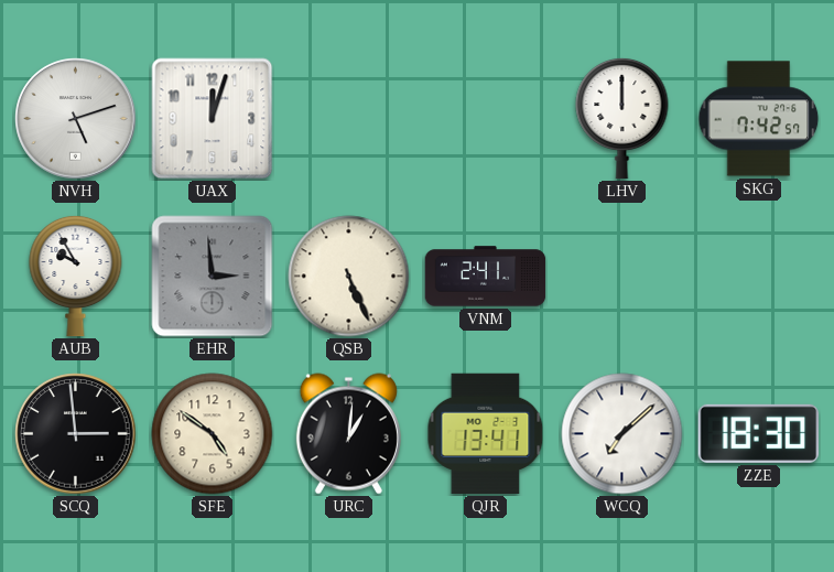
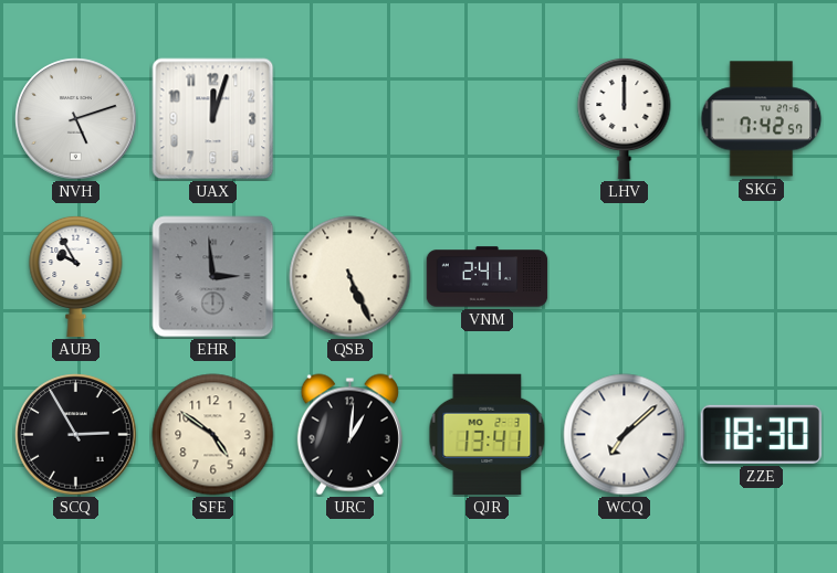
SCQ: 2:59 -> 2:55 (76, 435)
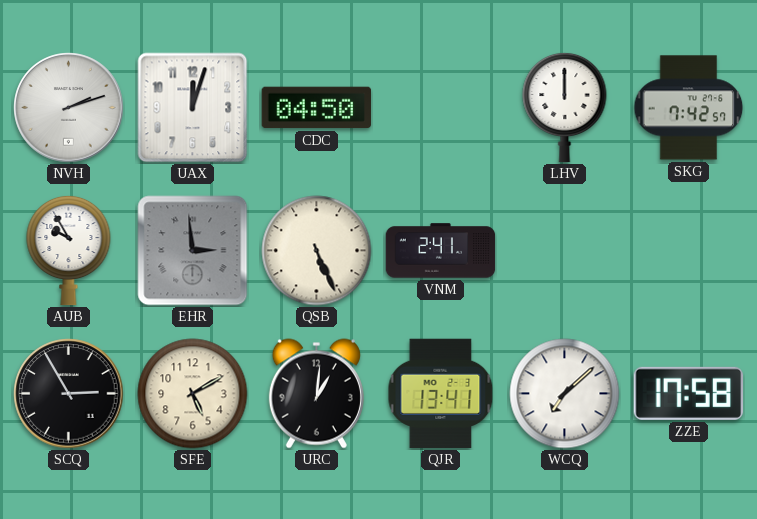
NVH: 5:12 -> 2:12 (69, 108)
CDC: none -> 04:50 (317, 108)
SFE: 4:51 -> 5:10 (193, 394)
ZZE: 18:30 -> 17:58 (689, 393)
